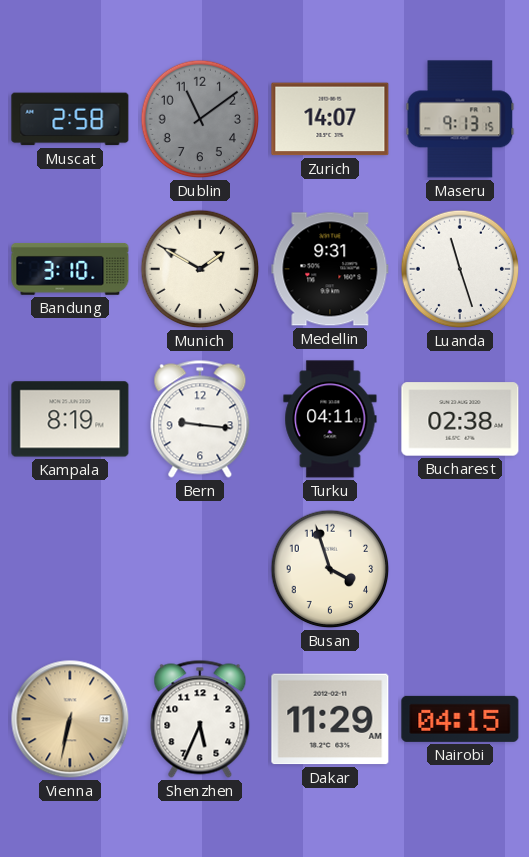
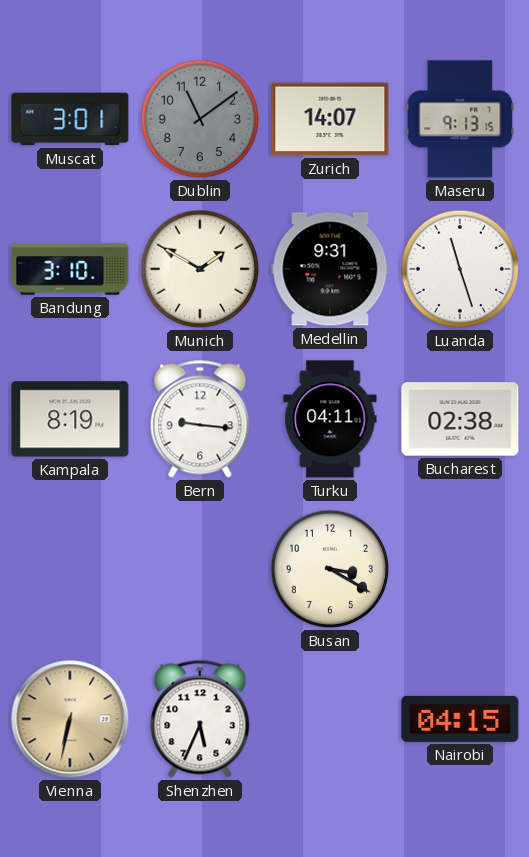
Muscat: 2:58 -> 3:01 (70, 119)
Busan: 3:57 -> 3:20 (330, 569)
Dakar: 11:29 -> none (330, 719)
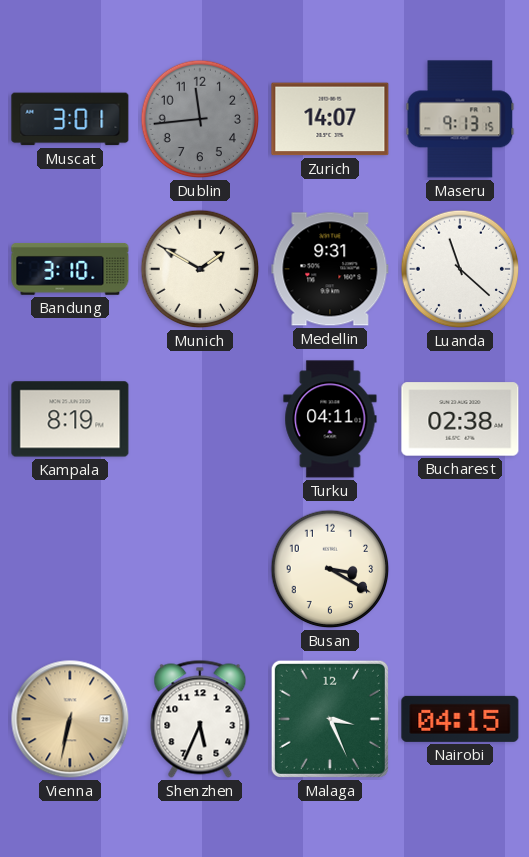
Dublin: 11:09 -> 11:44 (200, 119)
Luanda: 11:27 -> 11:22 (460, 269)
Bern: 9:16 -> none (200, 419)
Malaga: none -> 3:26 (330, 719)
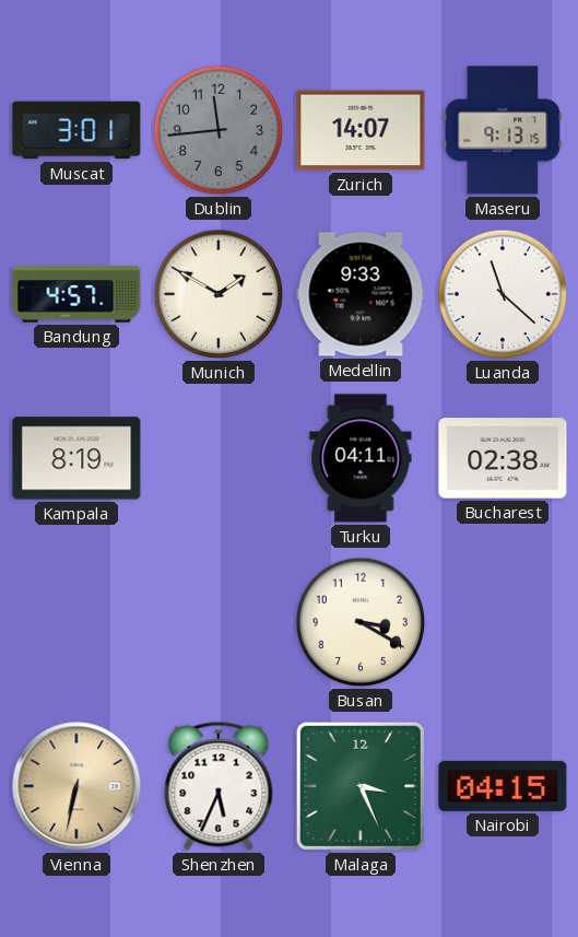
Bandung: 3:10 -> 4:57 (76, 294)
Medellin: 9:31 -> 9:33 (361, 294)
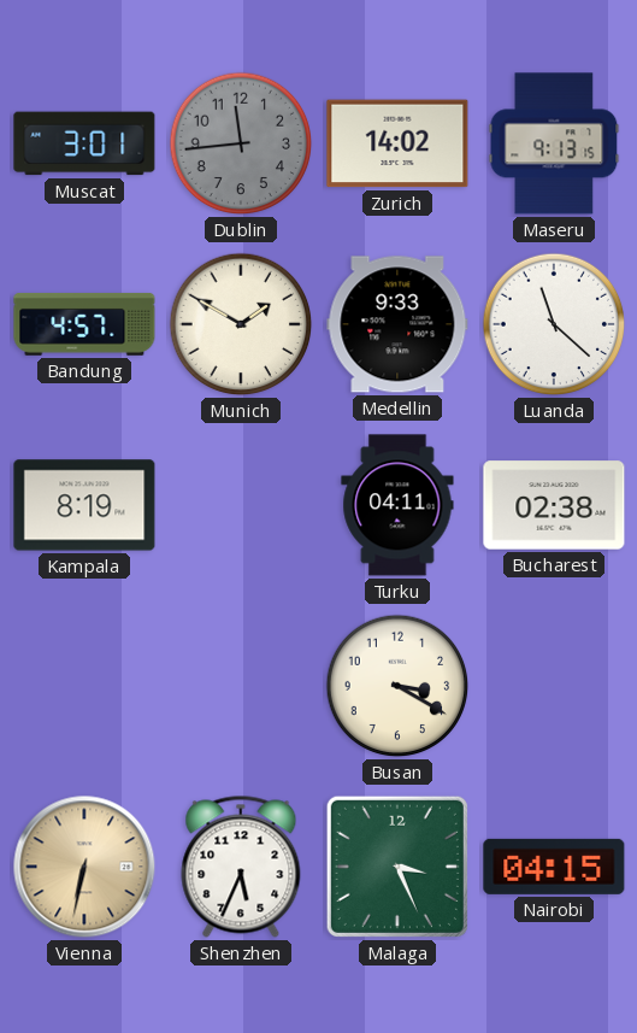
Zurich: 14:07 -> 14:02 (397, 143)
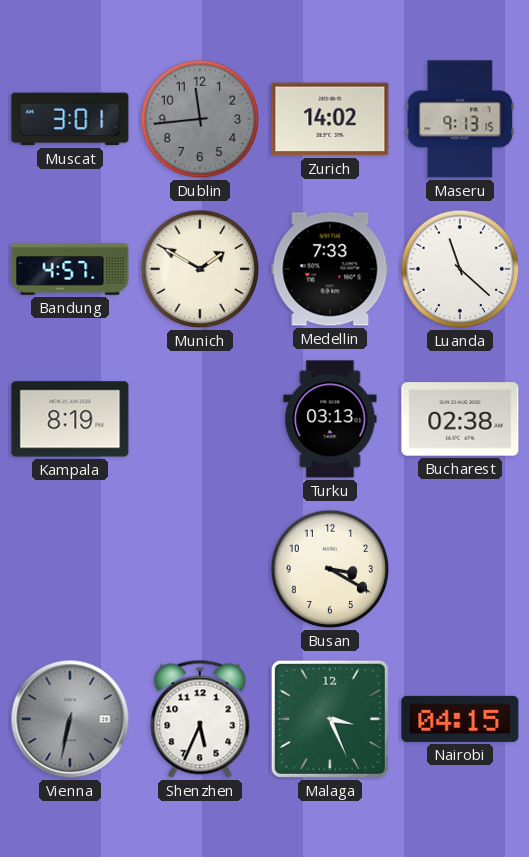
Medellin: 9:33 -> 7:33 (330, 269)
Turku: 04:11 -> 03:13 (330, 419)
Vienna dial: champagne -> grey (70, 719)
